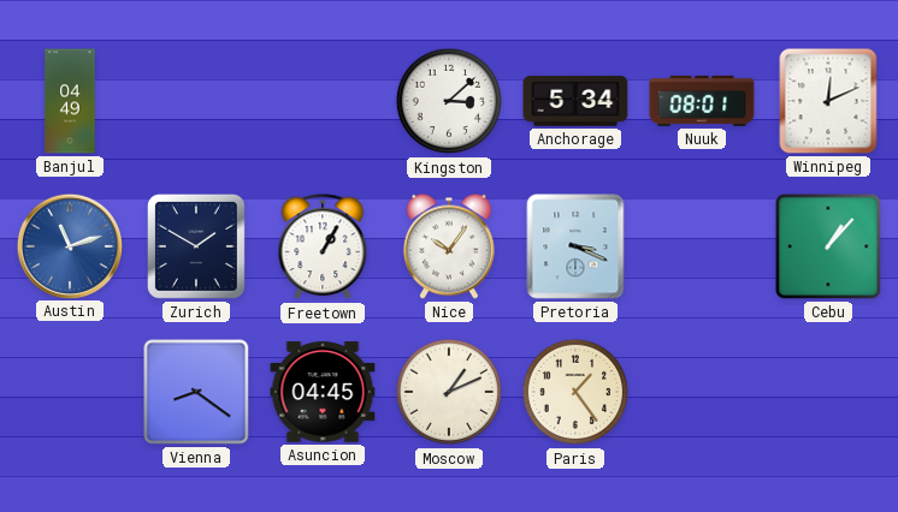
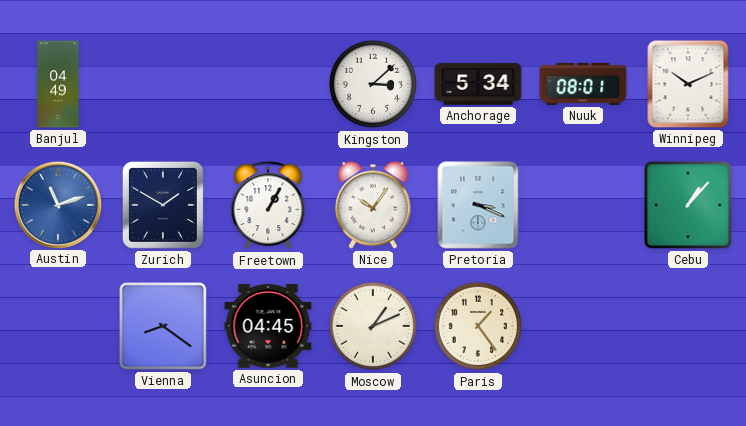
Winnipeg: 12:11 -> 10:11 (688, 84)
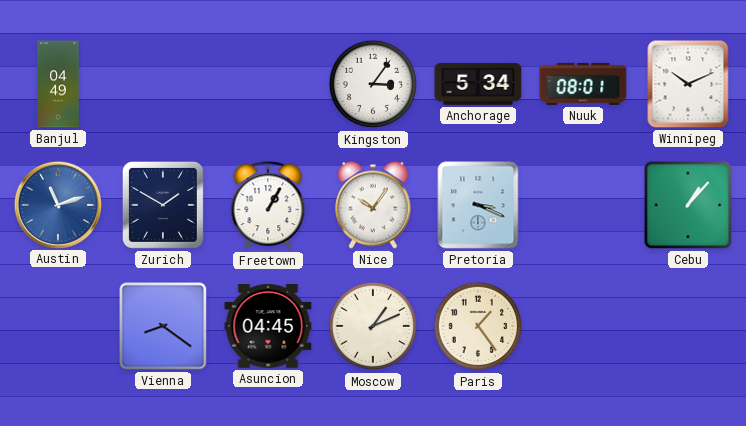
Kingston: 3:08 -> 3:06 (373, 84)
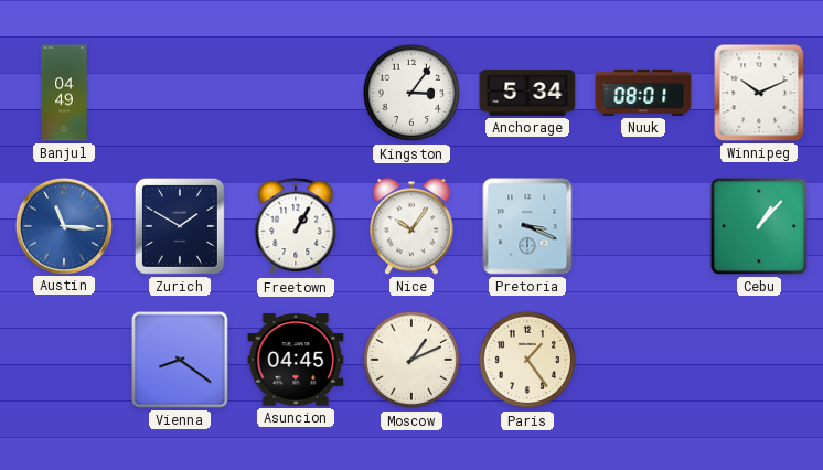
Austin: 11:12 -> 11:16 (63, 225)
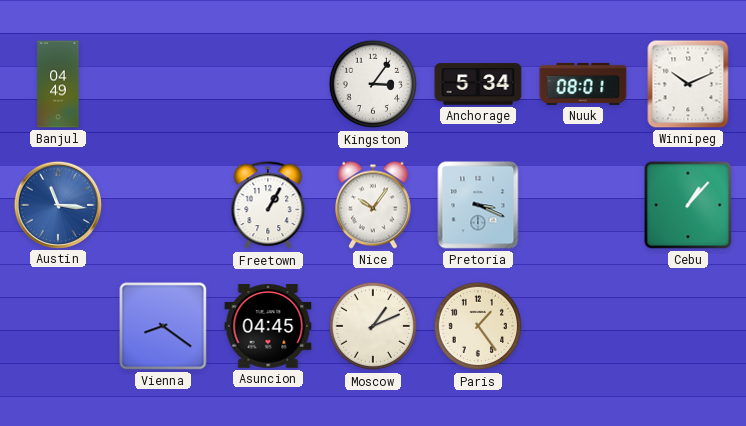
Zurich: 1:50 -> none (180, 226)
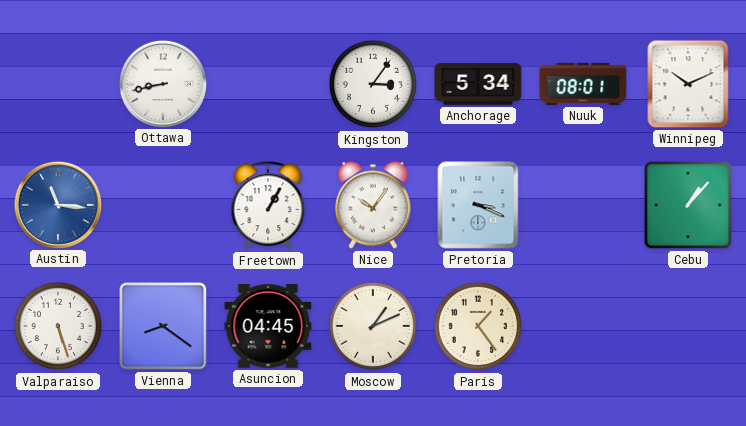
Banjul: 04:49 -> none (58, 84)
Ottawa: none -> 8:43 (162, 83)
Valparaiso: none -> 5:27 (58, 326)
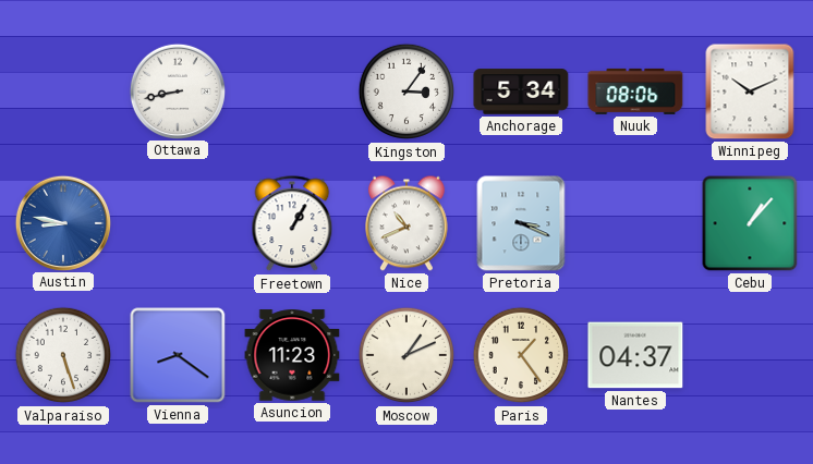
Nuuk: 08:01 -> 08:06 (635, 91)
Austin: 11:16 -> 8:47 (62, 222)
Nice: 10:06 -> 10:41 (408, 223)
Asuncion: 04:45 -> 11:23 (292, 355)
Nantes: none -> 04:37 (635, 355)
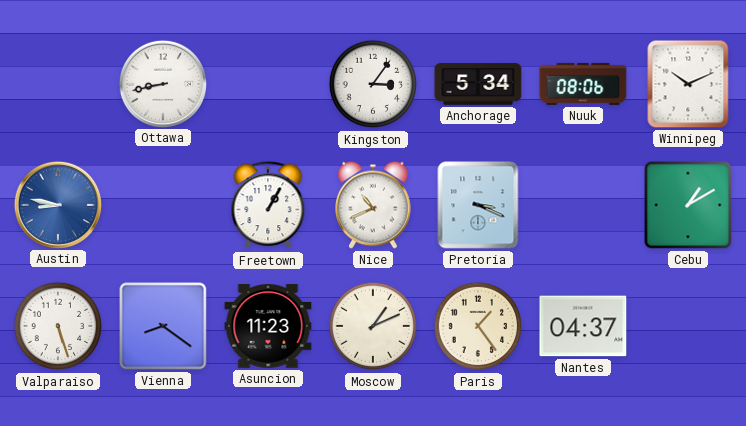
Cebu: 1:07 -> 1:10 (688, 205)
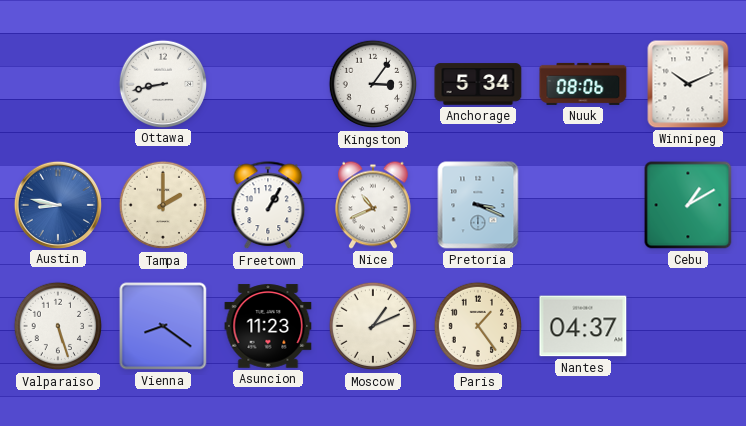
Tampa: none -> 2:00 (163, 205)
